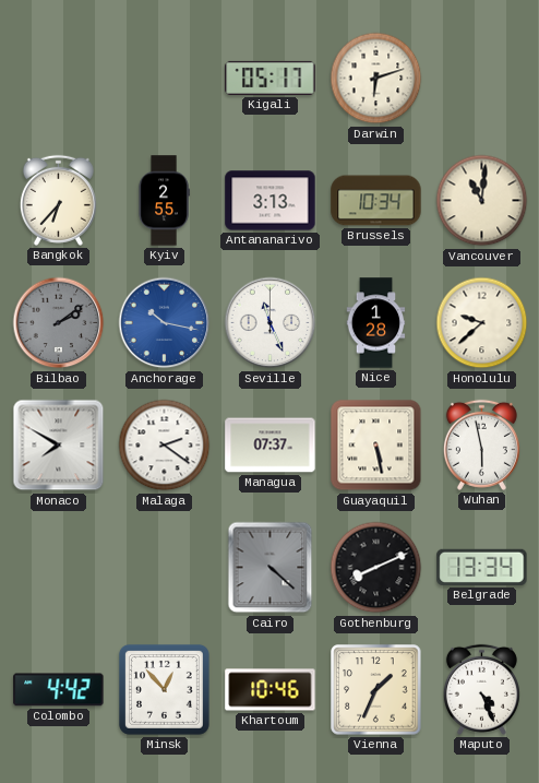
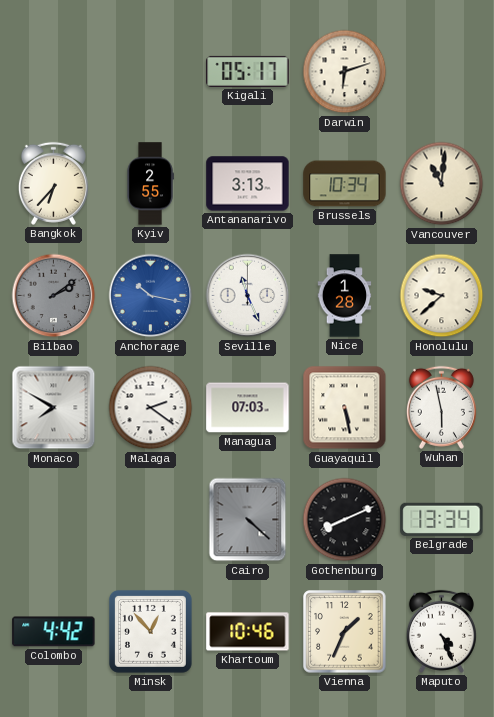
Managua: 07:37 -> 07:03 (248, 408)
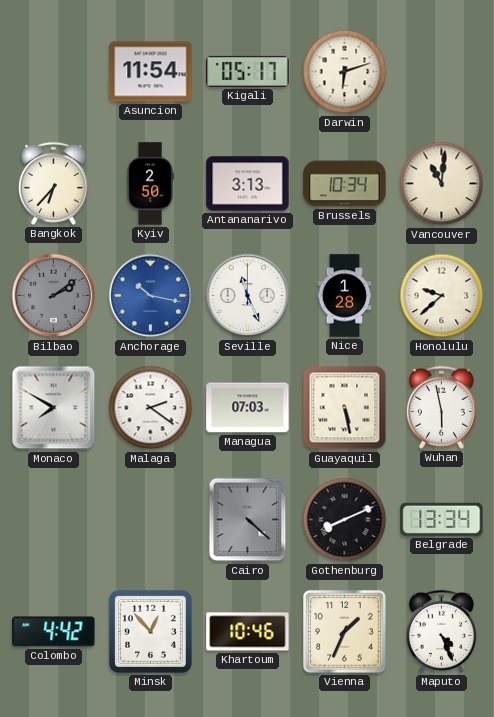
Asuncion: none -> 11:54 (151, 72)
Kyiv: 2:55 -> 2:50 (150, 184)
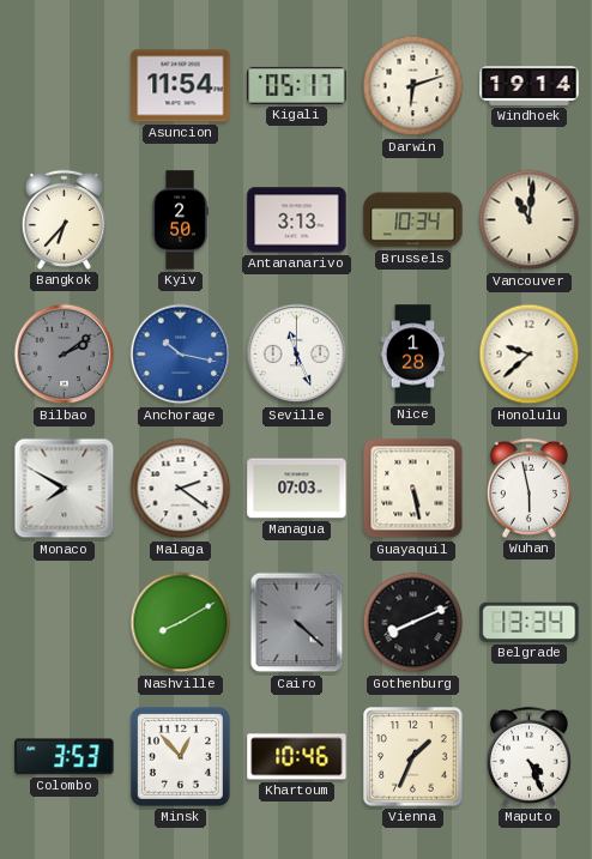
Windhoek: none -> 19:14 (530, 86)
Nashville: none -> 8:10 (181, 623)
Colombo: 4:42 -> 3:53 (65, 757)
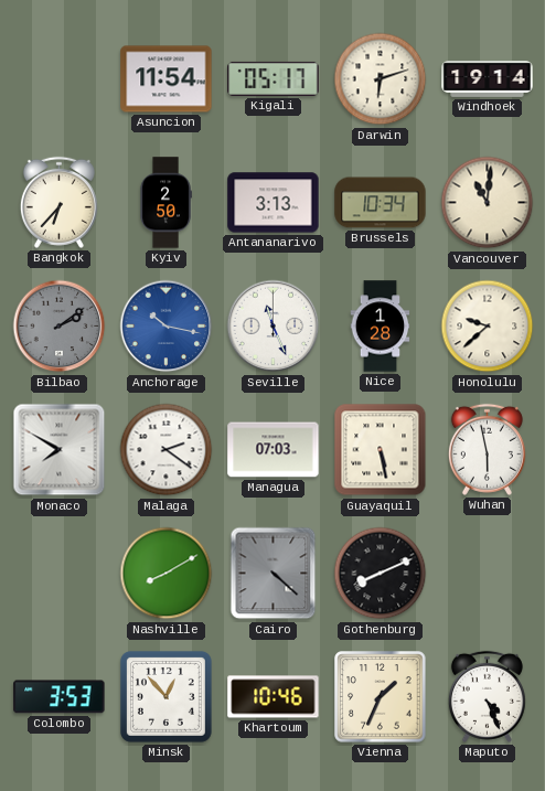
Belgrade: 13:34 -> none (530, 622)
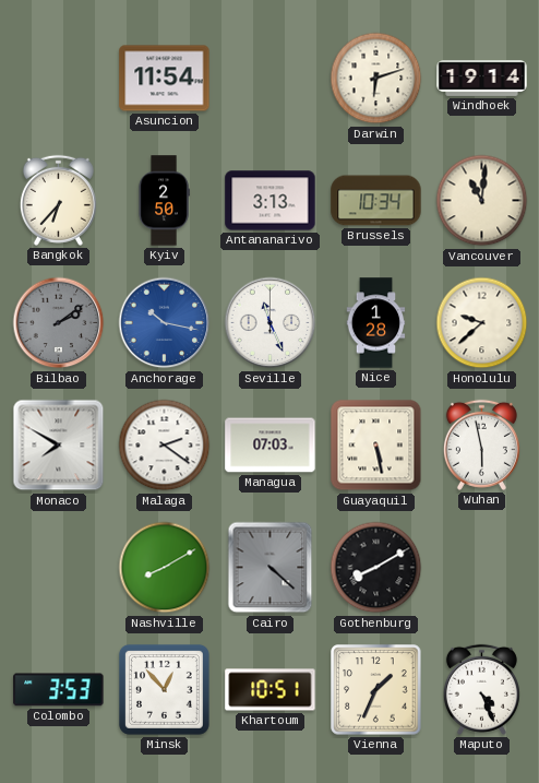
Kigali: 05:17 -> none (274, 78)
Gothenburg: 8:11 -> 8:10 (376, 568)
Khartoum: 10:46 -> 10:51 (271, 690)
